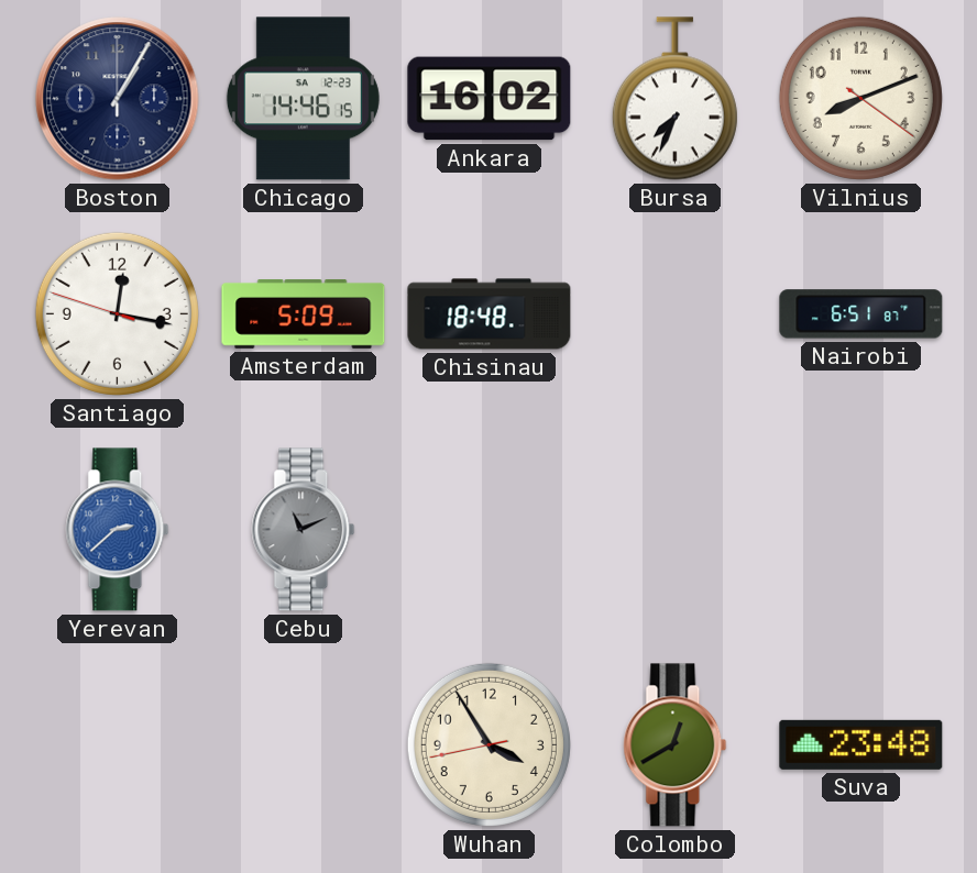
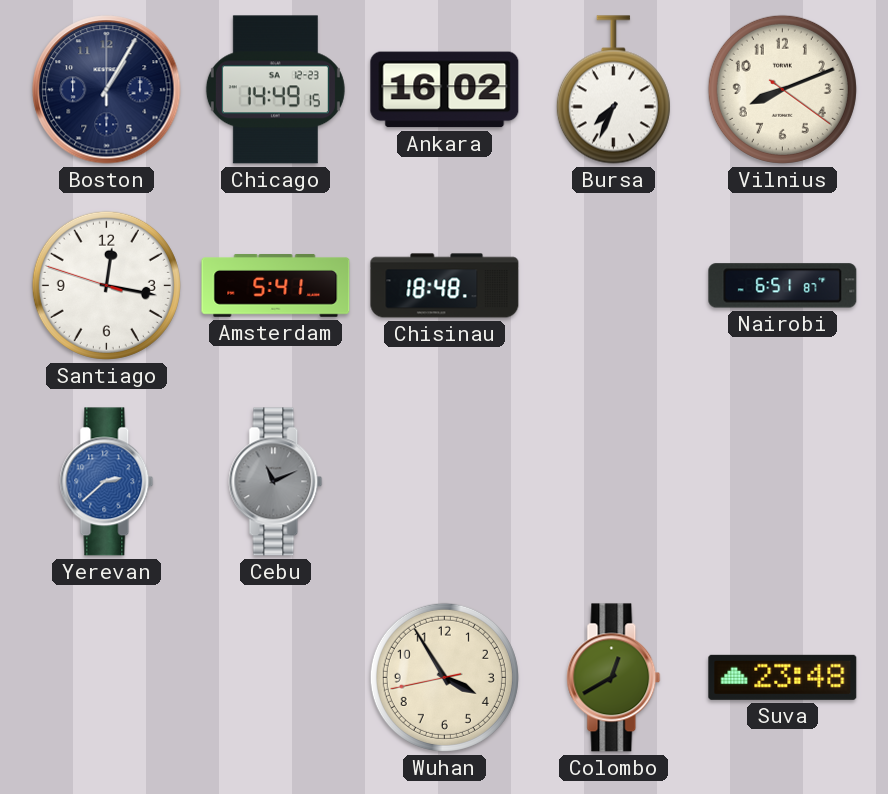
Chicago: 14:46 -> 14:49 (275, 90)
Amsterdam: 5:09 -> 5:41 (276, 286)
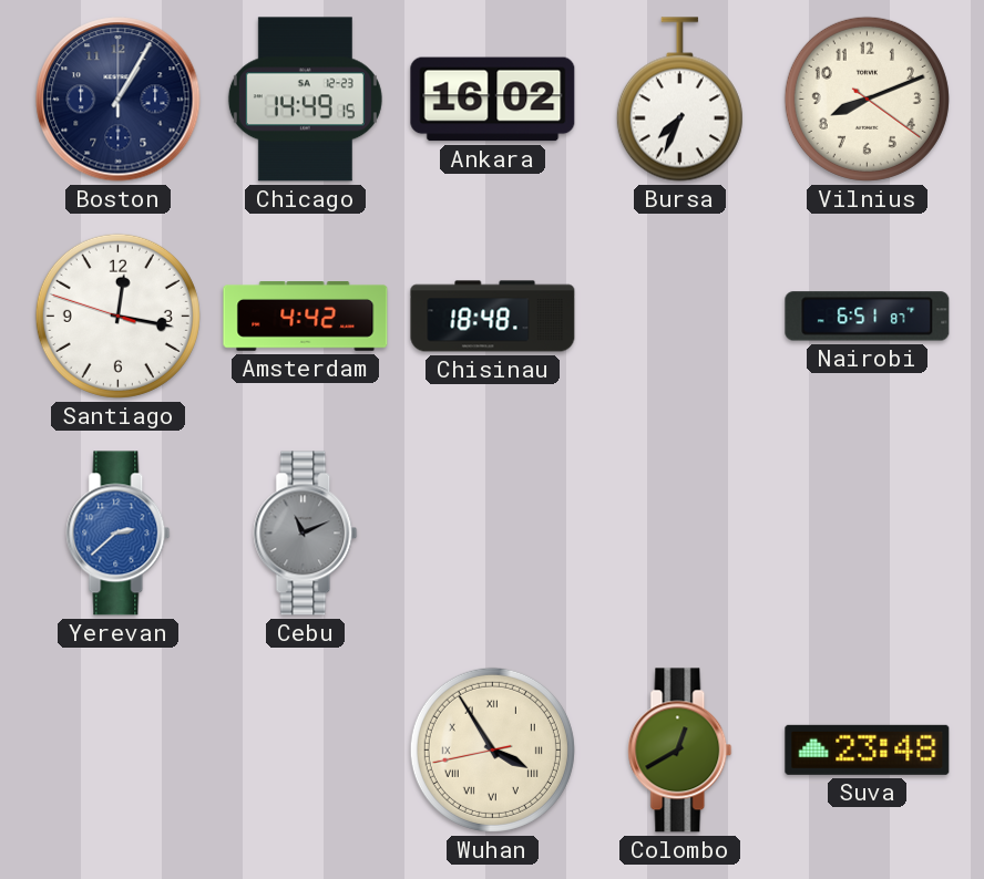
Amsterdam: 5:41 -> 4:42 (306, 317)
Wuhan numerals: Arabic -> Roman (492, 749)
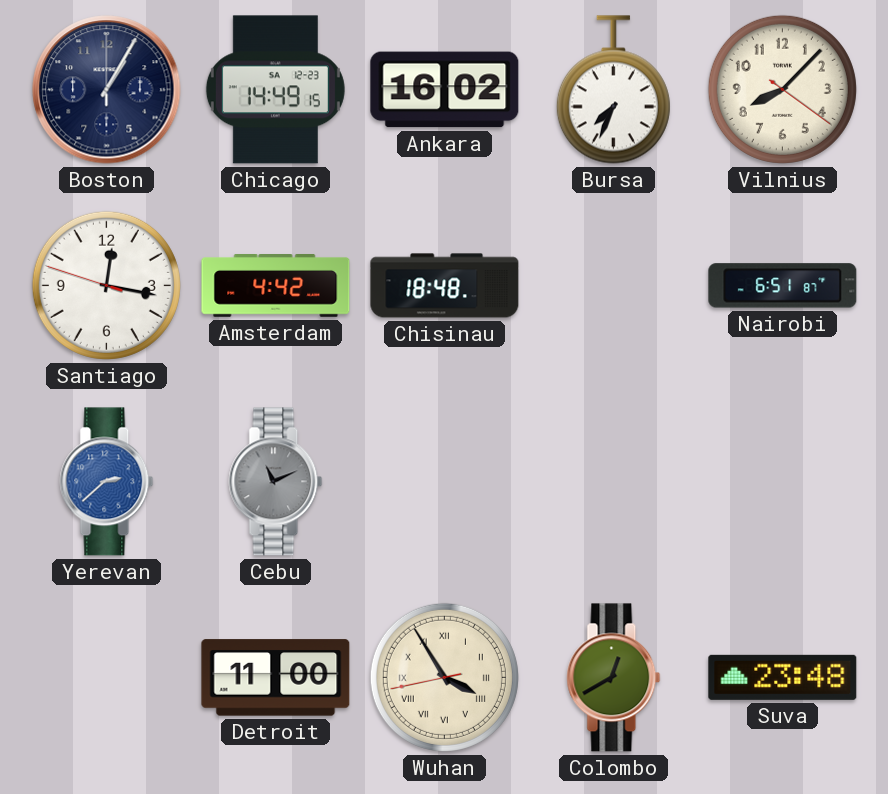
Vilnius: 8:11 -> 8:07 (782, 89)
Detroit: none -> 11:00 (276, 678)
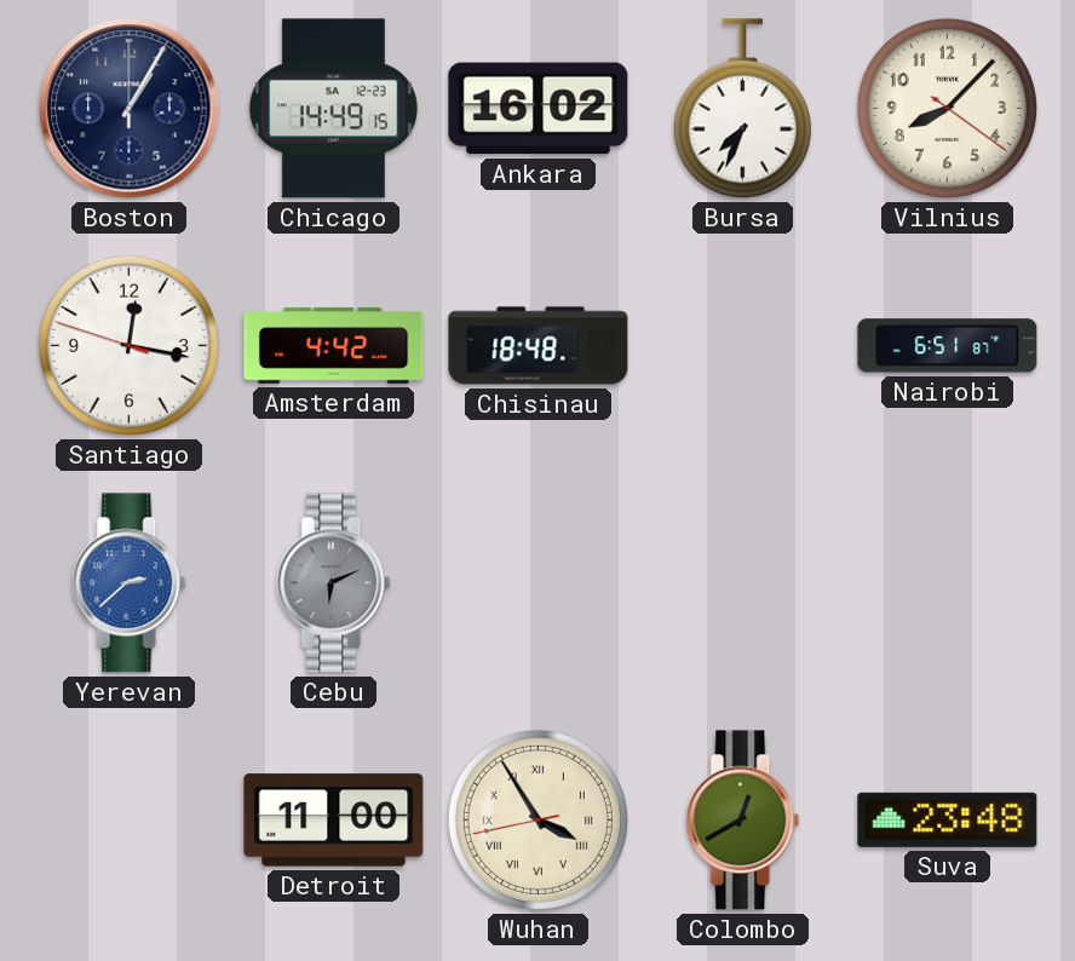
Cebu: 11:11 -> 6:11 (334, 583)
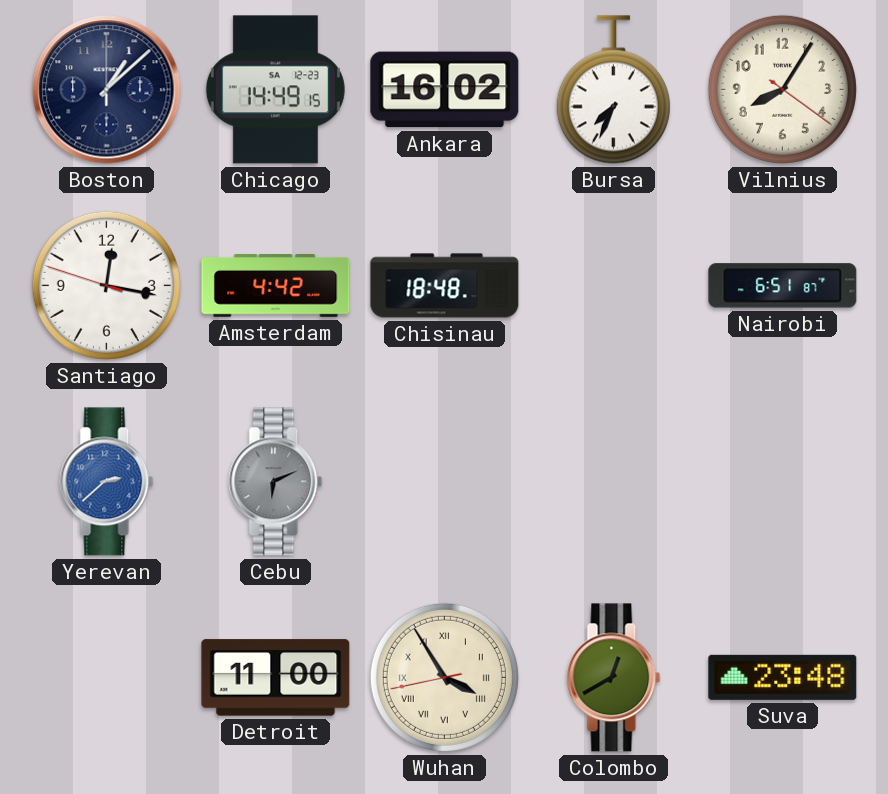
Boston: 1:05 -> 1:08 (107, 90)
Vilnius: 8:07 -> 8:05 (782, 89)
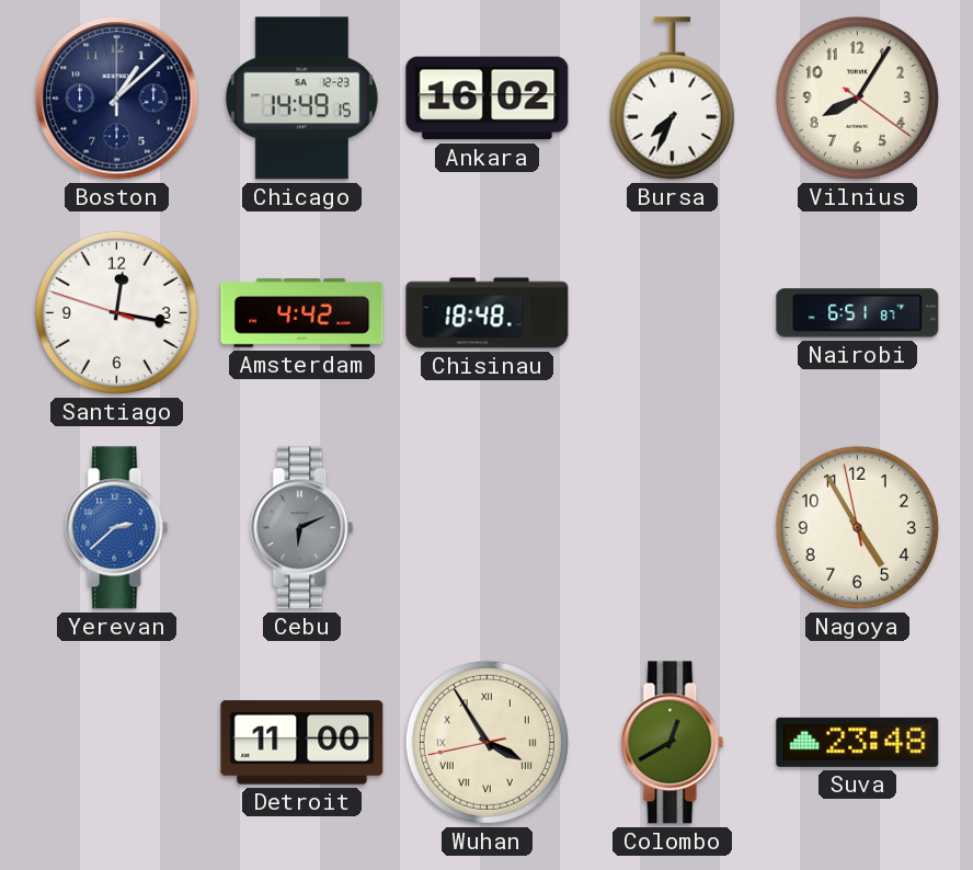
Nagoya: none -> 4:54 (857, 527)
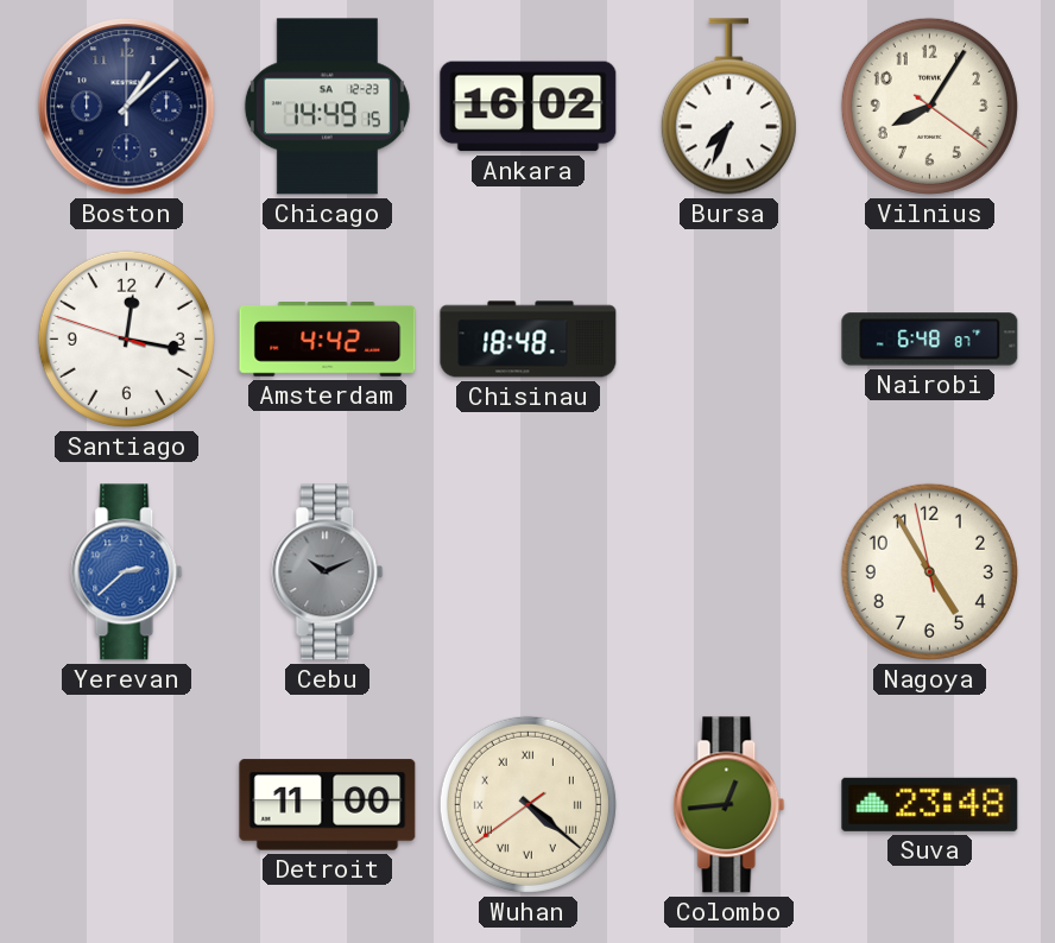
Nairobi: 6:51 -> 6:48 (930, 340)
Cebu: 6:11 -> 10:11 (328, 572)
Wuhan: 3:54 -> 4:21 (527, 804)
Colombo: 12:40 -> 12:44 (729, 805)
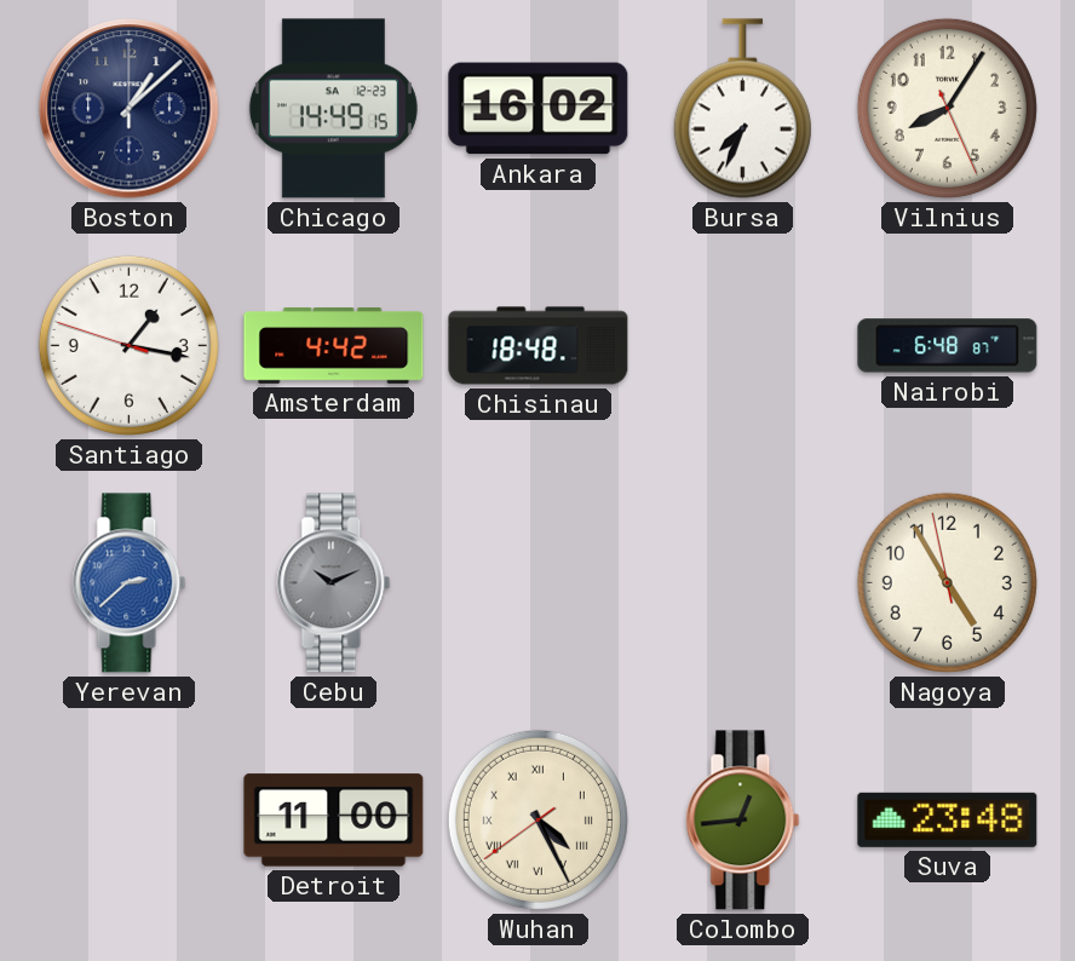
Vilnius: 8:05:21 -> 8:05:26 (947, 108)
Santiago: 12:16 -> 1:16 (128, 345)
Wuhan: 4:21 -> 4:25 (537, 819)
